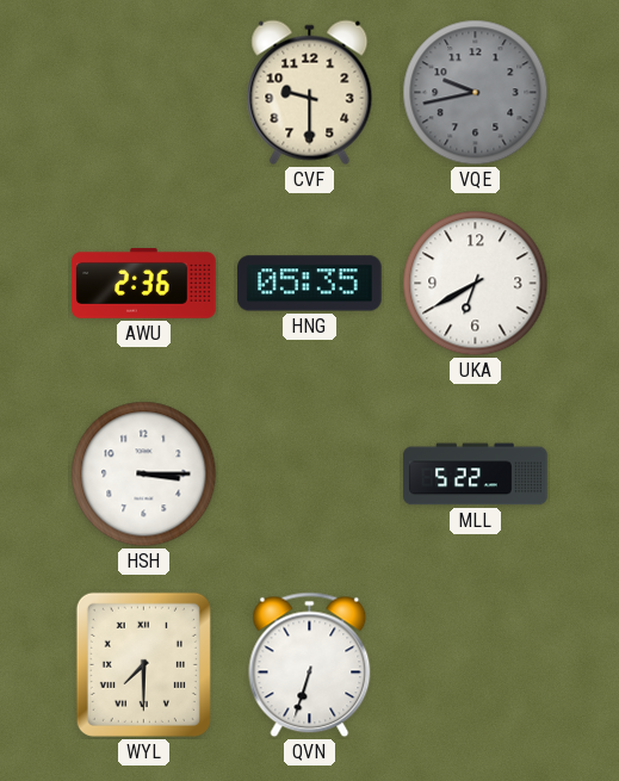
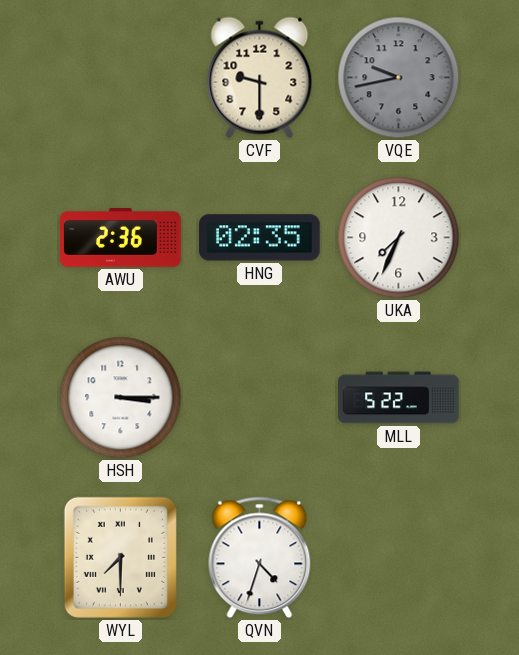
HNG: 05:35 -> 02:35 (260, 238)
UKA: 6:40 -> 7:34 (399, 238)
QVN: 6:33 -> 4:33 (260, 558)
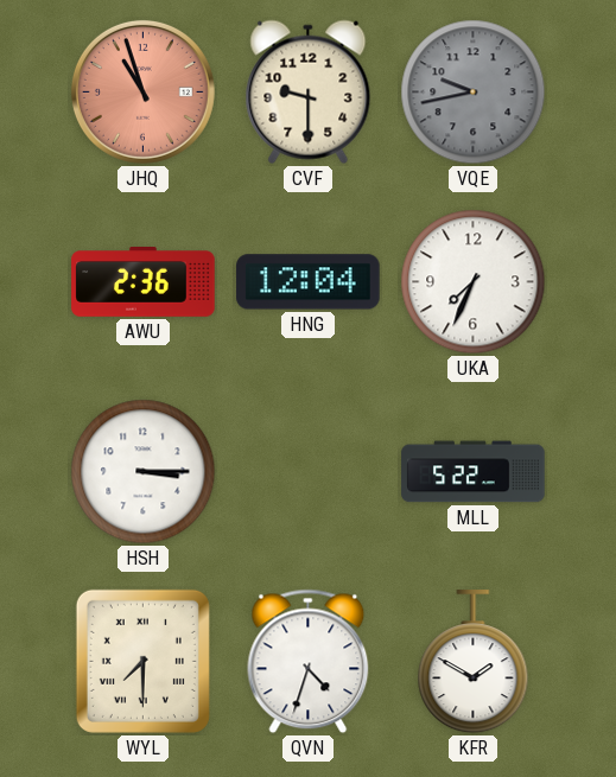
JHQ: none -> 10:57 (142, 91)
HNG: 02:35 -> 12:04 (309, 282)
KFR: none -> 1:50 (474, 662)
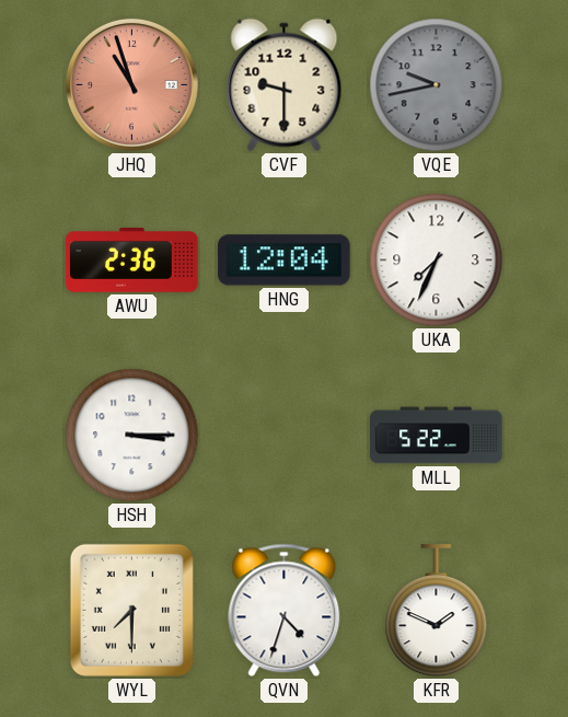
KFR: 1:50 -> 1:49 (437, 611)
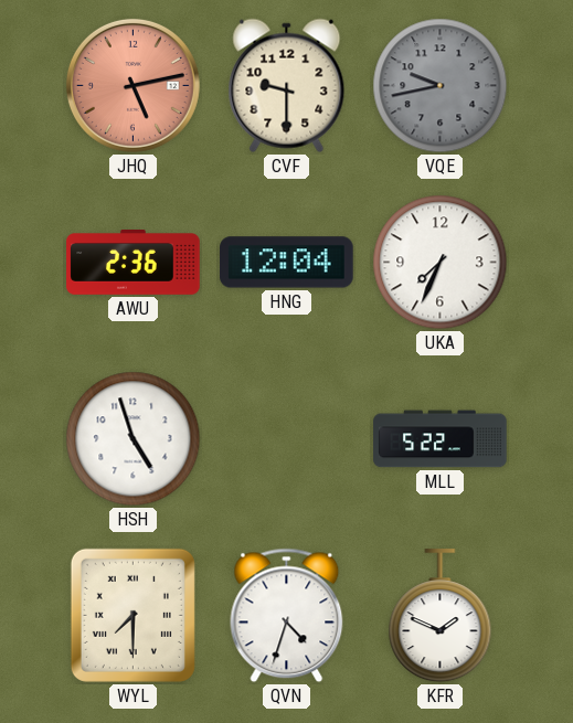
JHQ: 10:57 -> 5:13 (132, 85)
HSH: 3:15 -> 4:57 (134, 439)
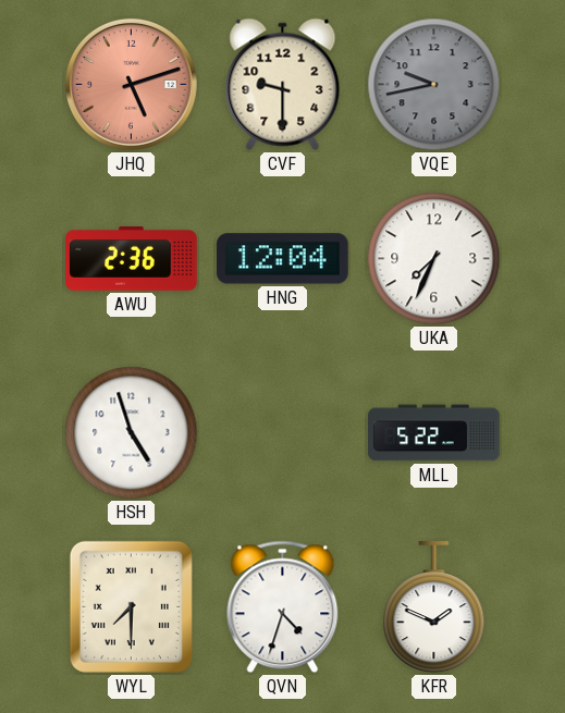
JHQ: 5:13 -> 5:12 (131, 84)
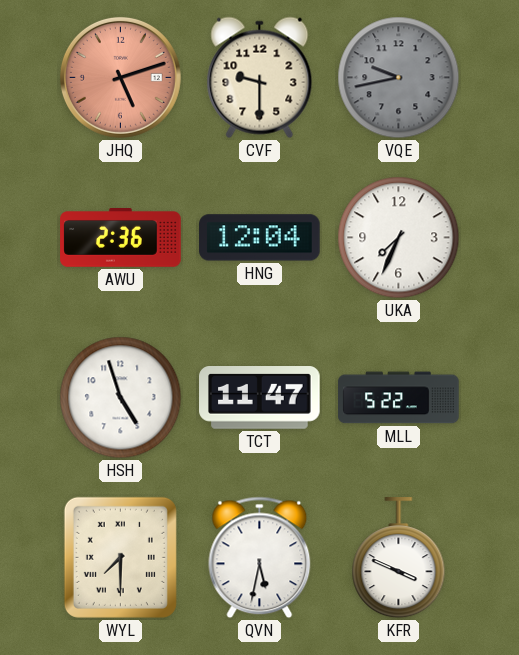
TCT: none -> 11:47 (260, 398)
QVN: 4:33 -> 5:32 (260, 558)
KFR: 1:49 -> 3:49 (399, 558)
